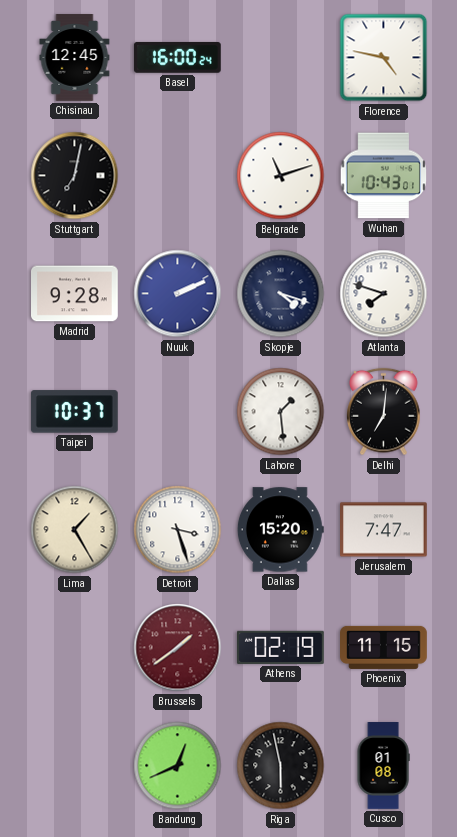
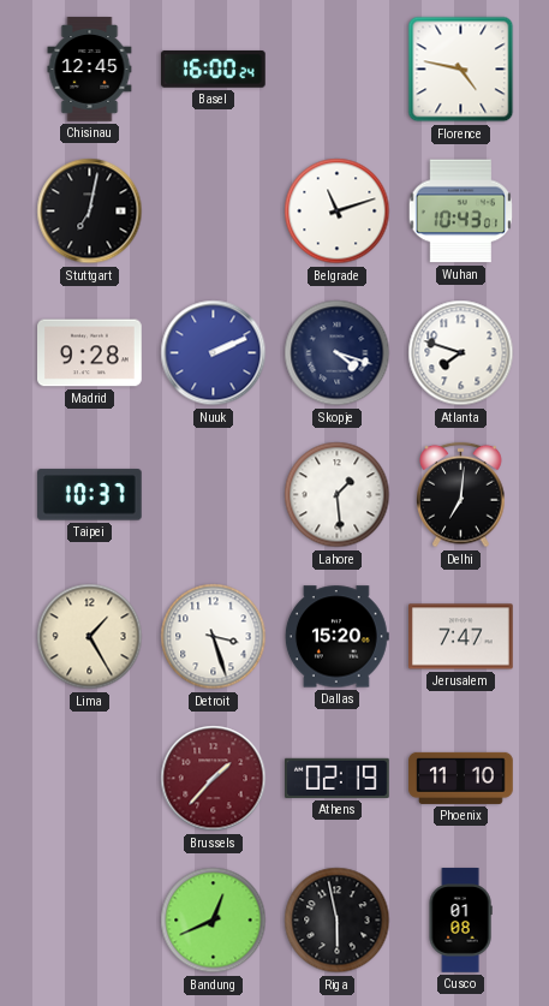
Brussels: 1:39 -> 1:37 (214, 779)
Phoenix: 11:15 -> 11:10 (461, 778)
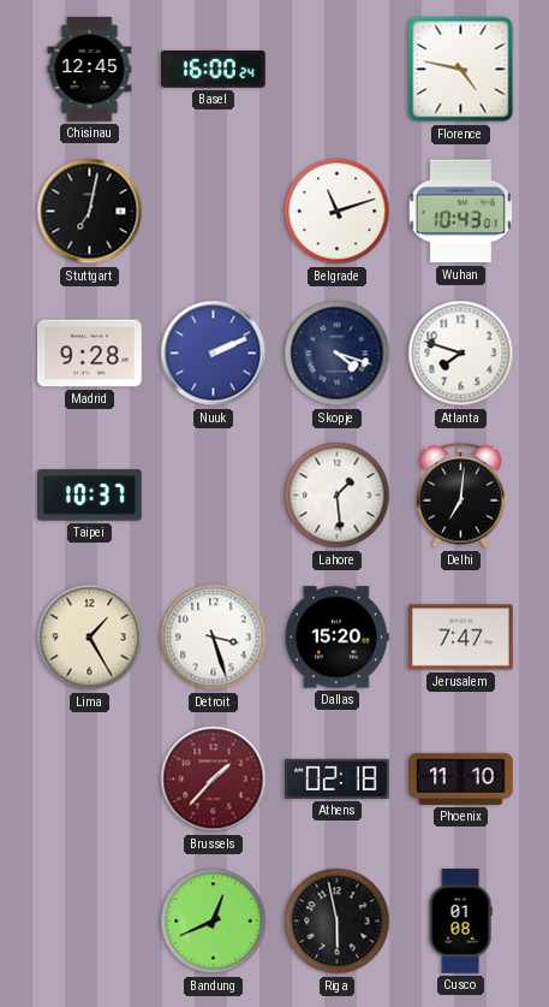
Athens: 02:19 -> 02:18 (338, 778)
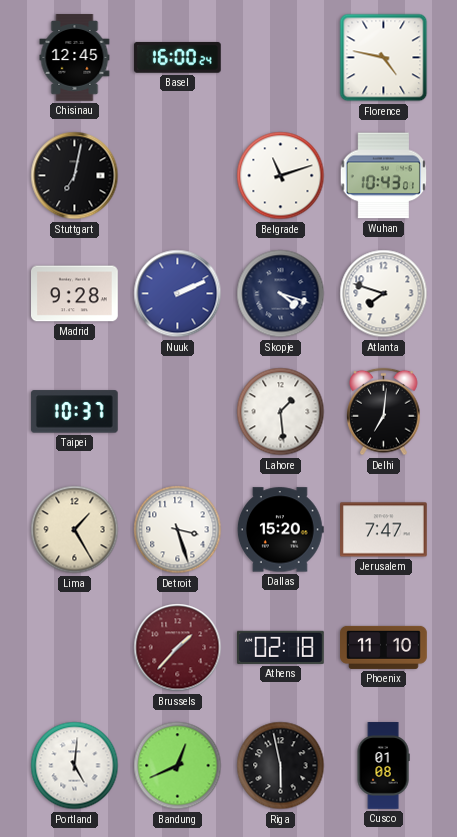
Portland: none -> 5:01 (75, 766)
